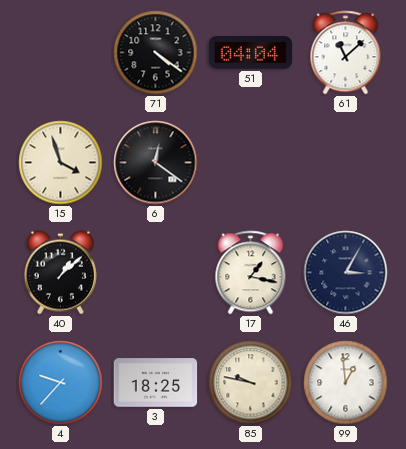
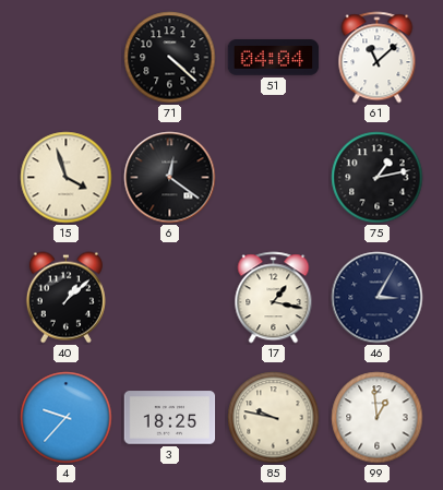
71: 4:21 -> 4:22 (170, 58)
75: none -> 1:13 (378, 178)
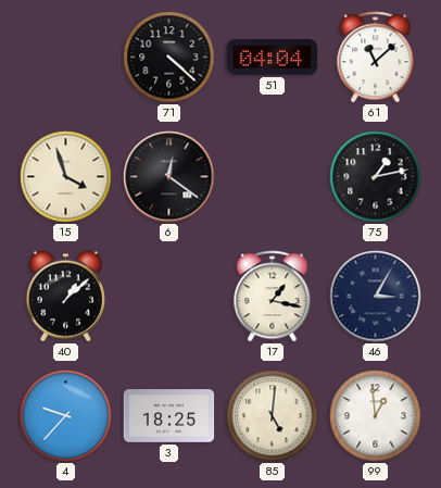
85: 9:47 -> 5:01 (273, 416)
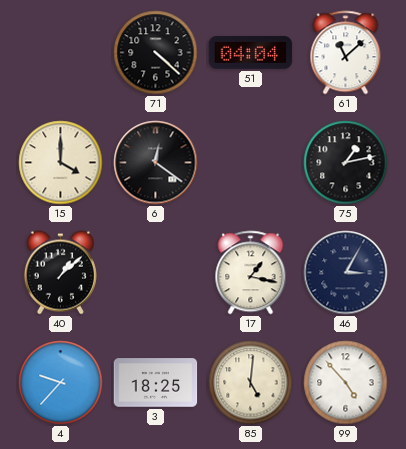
15: 3:57 -> 4:00 (61, 163)
99: 12:59 -> 4:53 (346, 383)
